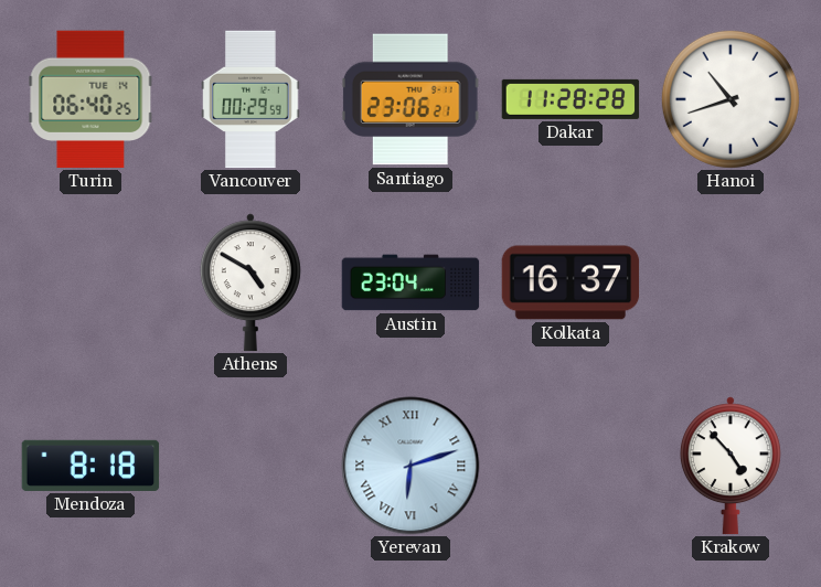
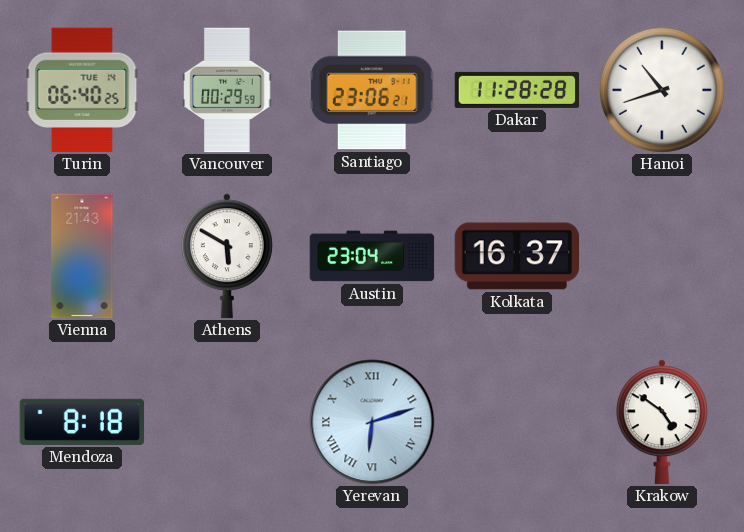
Vienna: none -> 21:43 (82, 256)
Athens: 4:50 -> 5:50 (227, 256)
Krakow: 4:53 -> 4:51 (662, 422)
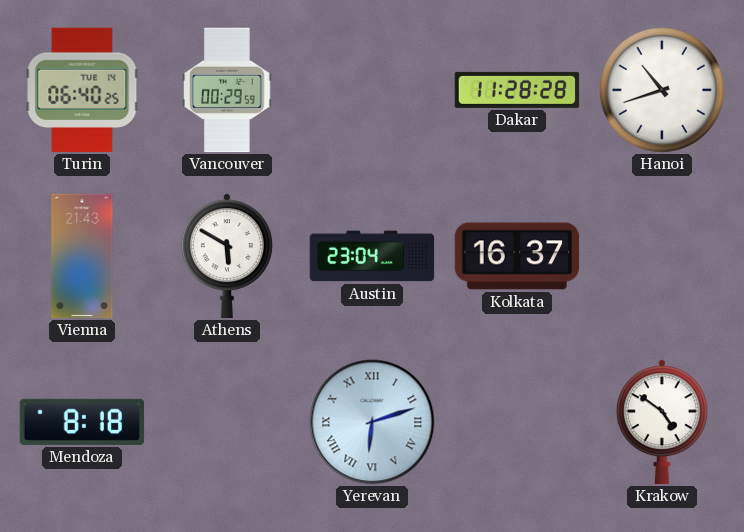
Santiago: 23:06 -> none (372, 90)
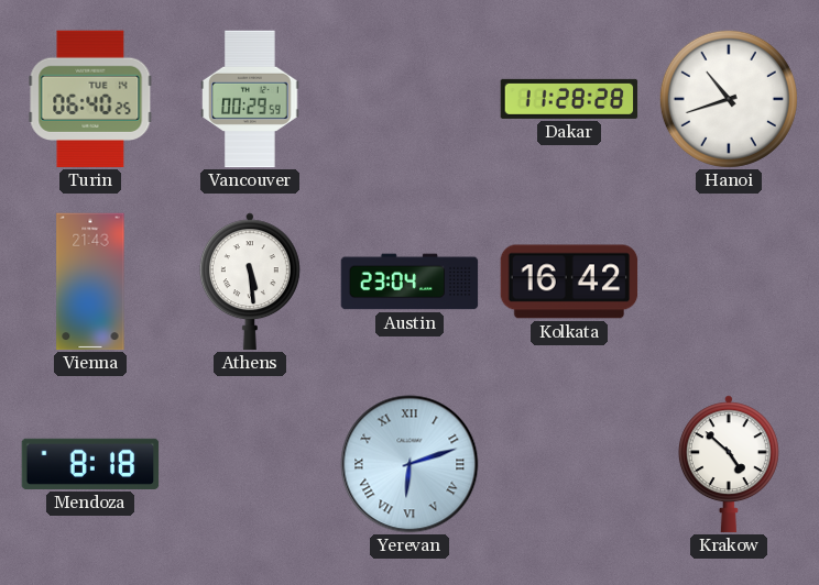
Athens: 5:50 -> 5:29 (250, 282)
Kolkata: 16:37 -> 16:42 (569, 282)
Krakow: 4:51 -> 4:52 (729, 464)
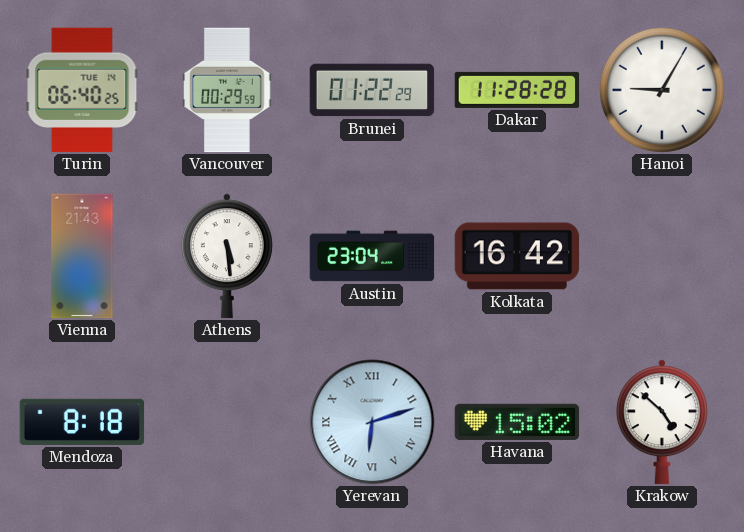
Brunei: none -> 01:22 (372, 90)
Hanoi: 10:42 -> 9:05 (662, 90)
Havana: none -> 15:02 (517, 422)
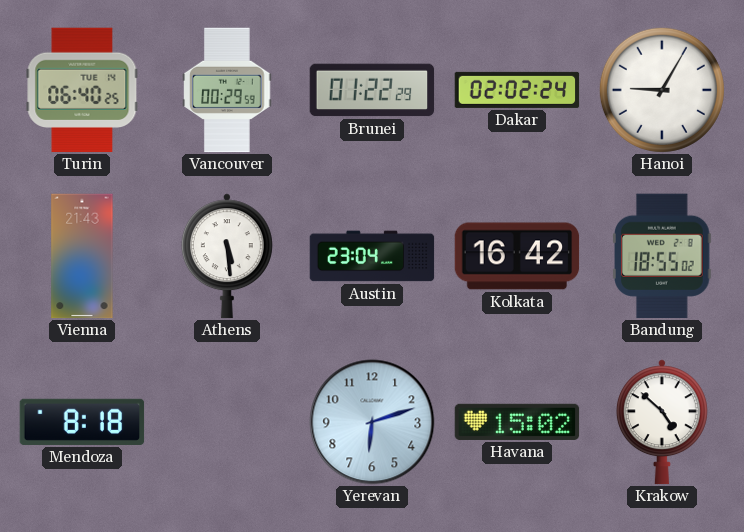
Dakar: 11:28 -> 02:02 (517, 90)
Bandung: none -> 18:55 (663, 256)
Yerevan numerals: Roman -> Arabic (372, 422)
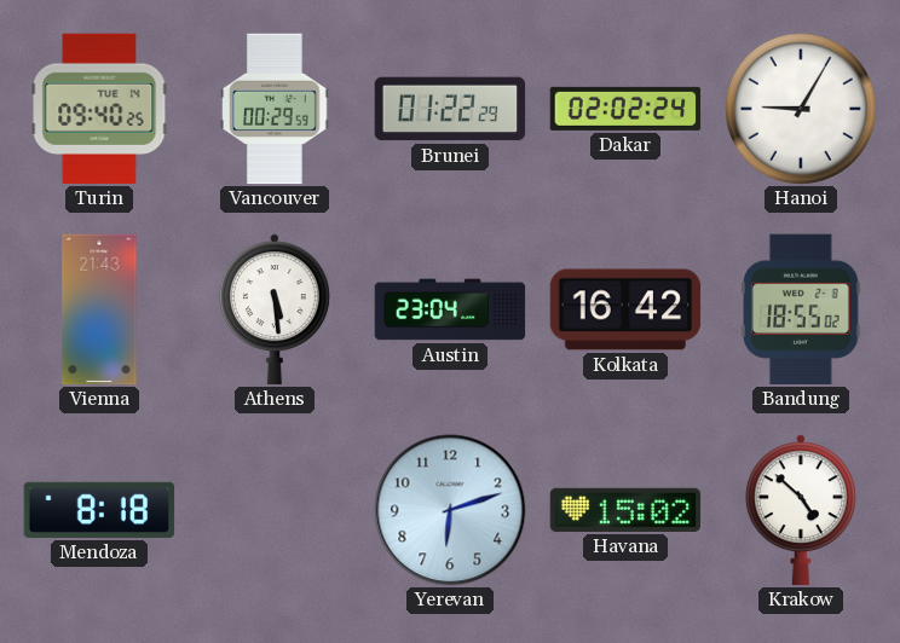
Turin: 06:40 -> 09:40 (99, 109)
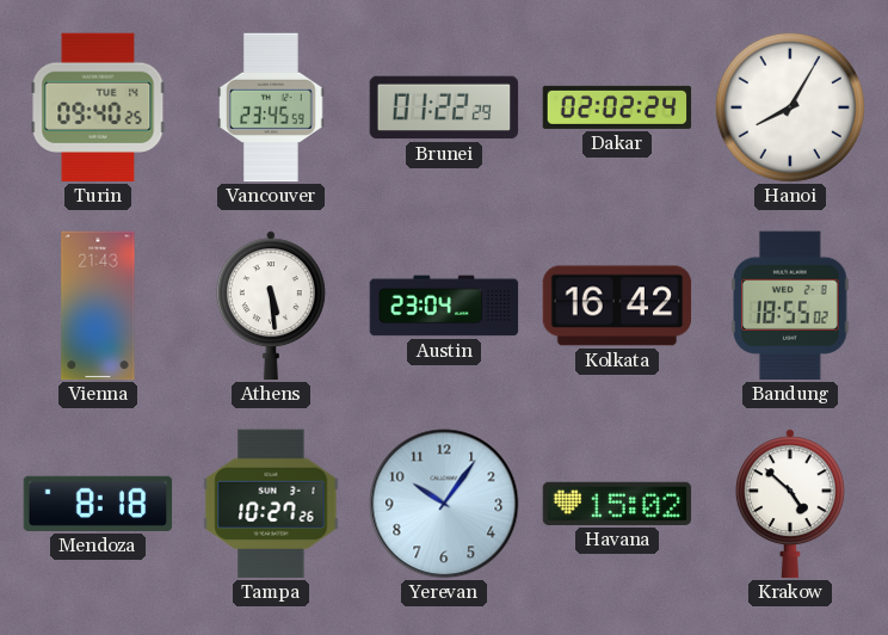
Vancouver: 00:29 -> 23:45 (271, 107)
Hanoi: 9:05 -> 8:05 (790, 107)
Tampa: none -> 10:27 (271, 504)
Yerevan: 6:12 -> 10:06 (444, 504)
